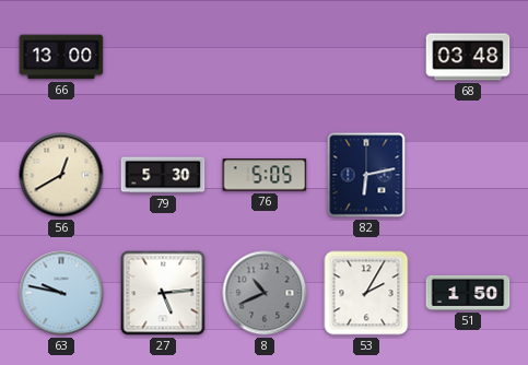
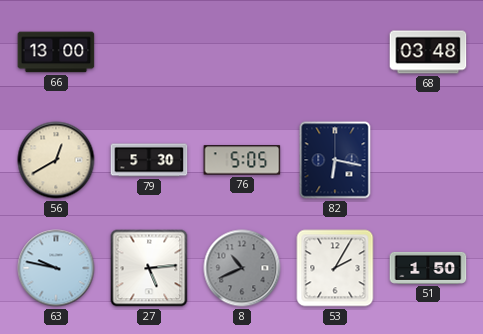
82: 6:13 -> 6:17 (335, 160)
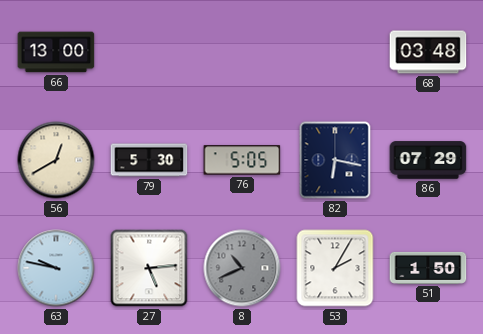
86: none -> 07:29 (428, 160)
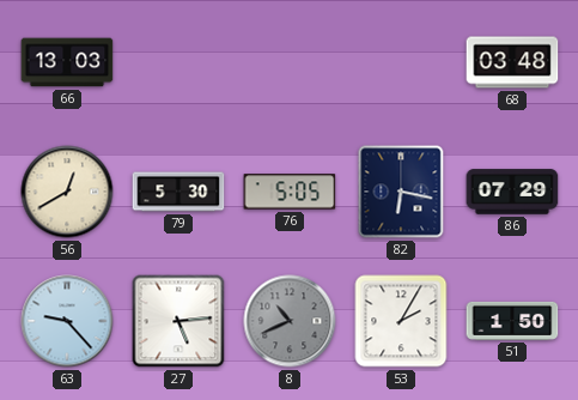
66: 13:00 -> 13:03 (67, 62)
63: 9:47 -> 9:23 (67, 321)
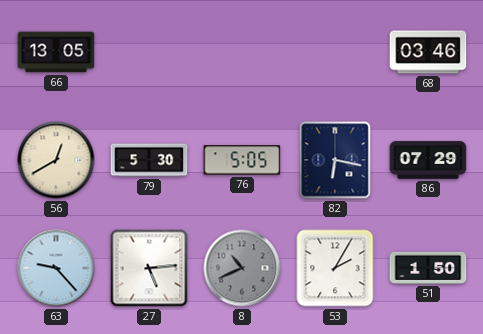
66: 13:03 -> 13:05 (56, 52)
68: 03:48 -> 03:46 (428, 52)
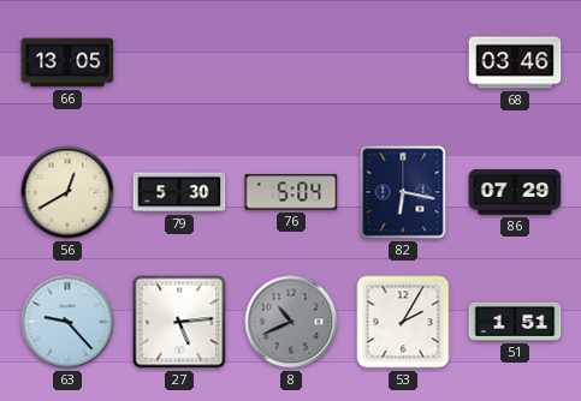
76: 5:05 -> 5:04 (291, 192)
51: 1:50 -> 1:51 (515, 322)
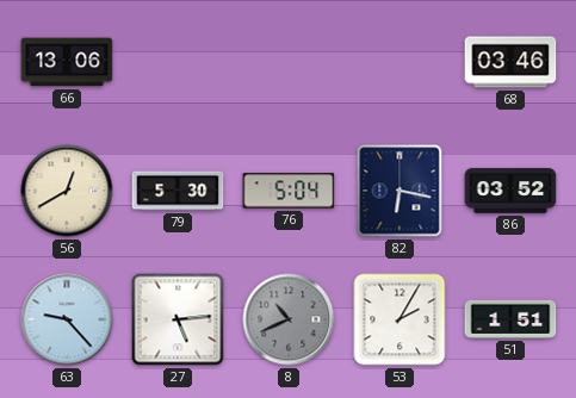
66: 13:05 -> 13:06 (67, 62)
86: 07:29 -> 03:52 (510, 191)
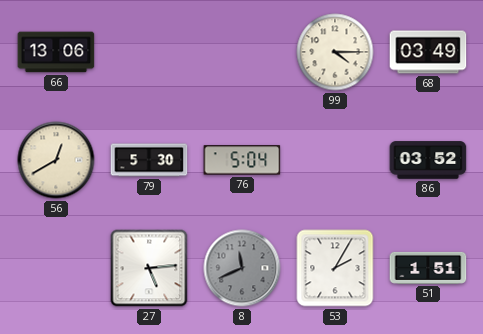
99: none -> 4:15 (335, 52)
68: 03:46 -> 03:49 (428, 52)
82: 6:17 -> none (400, 191)
63: 9:23 -> none (67, 319)
8: 10:41 -> 11:41 (242, 268)
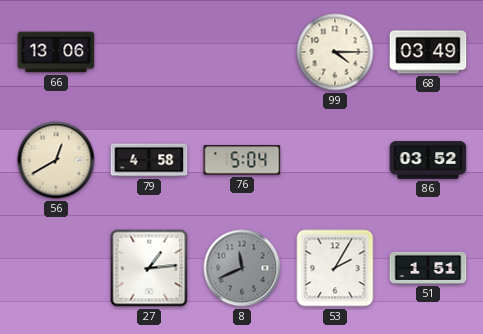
79: 5:30 -> 4:58 (149, 160)
27: 5:14 -> 1:14 (149, 268)
